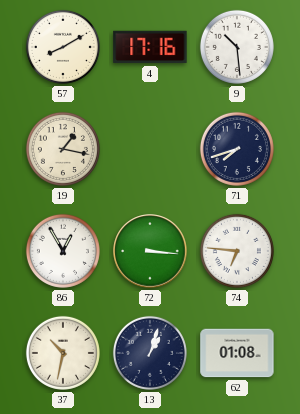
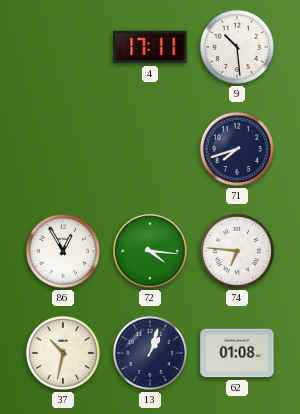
57: 8:10 -> none (63, 47)
4: 17:16 -> 17:11 (150, 47)
19: 1:17 -> none (63, 149)
72: 3:16 -> 4:16 (150, 251)
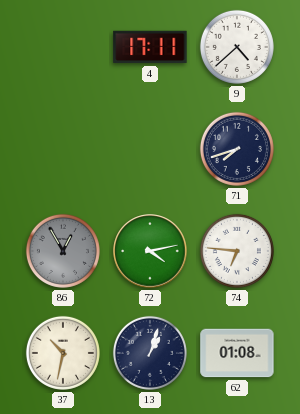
9: 10:29 -> 4:38 (237, 47)
86 dial: white -> grey (63, 251)
72: 4:16 -> 4:13 (150, 251)
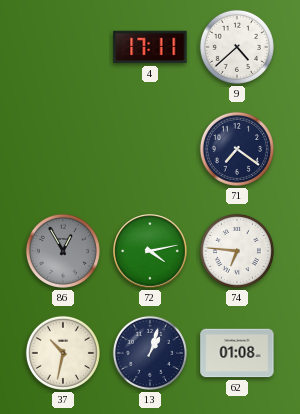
71: 7:42 -> 7:21 (237, 149)
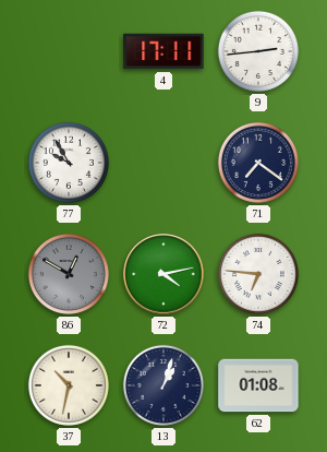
9: 4:38 -> 2:44 (258, 51)
77: none -> 9:55 (69, 163)
86: 12:55 -> 12:50 (69, 274)
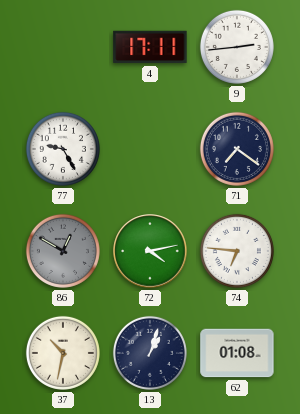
77: 9:55 -> 9:25 (63, 149)
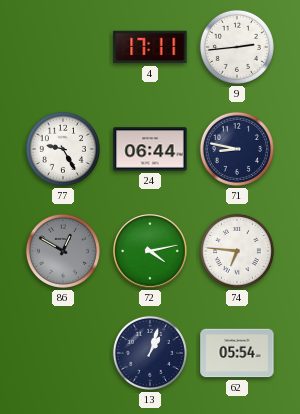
24: none -> 06:44 (150, 149)
71: 7:21 -> 8:47 (237, 149)
37: 10:32 -> none (63, 353)
62: 01:08 -> 05:54 (237, 353)
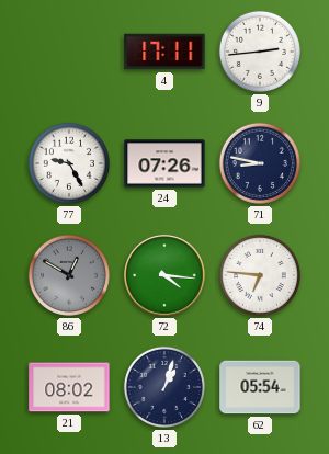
24: 06:44 -> 07:26 (164, 163)
72: 4:13 -> 4:16 (164, 275)
21: none -> 08:02 (69, 387)
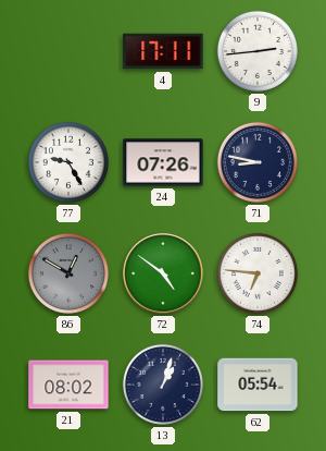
72: 4:16 -> 4:51 (163, 273)
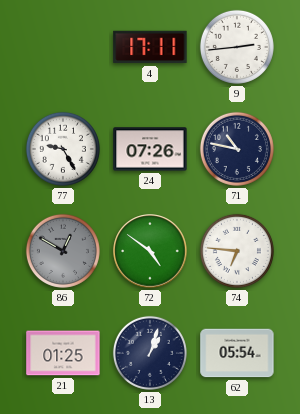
71: 8:47 -> 10:47 (237, 149)
21: 08:02 -> 01:25 (63, 353)
